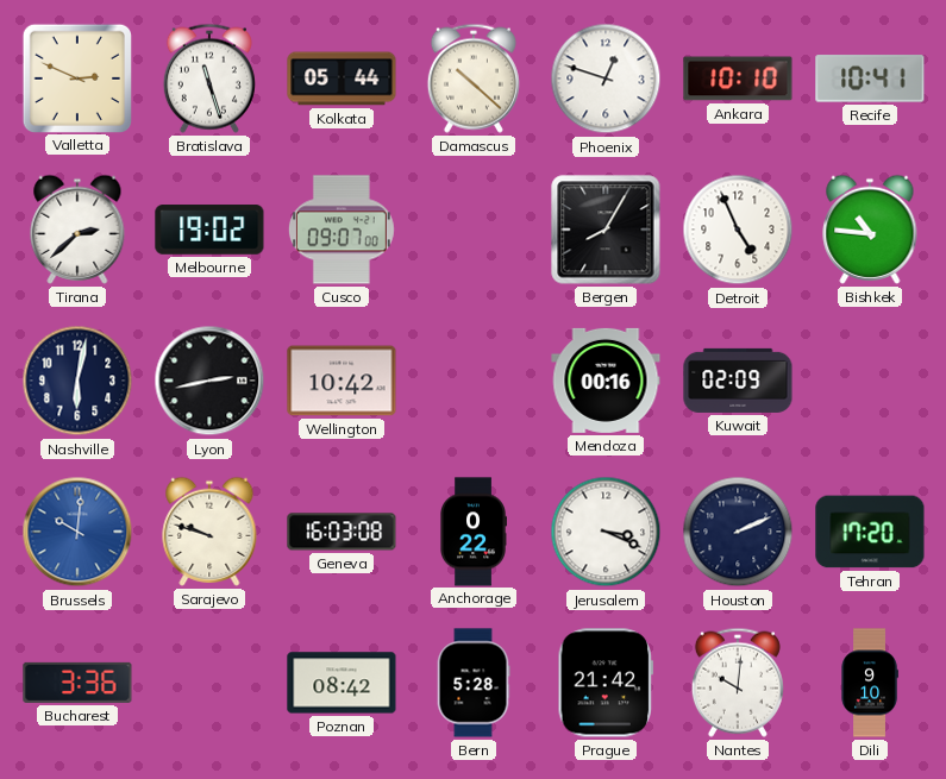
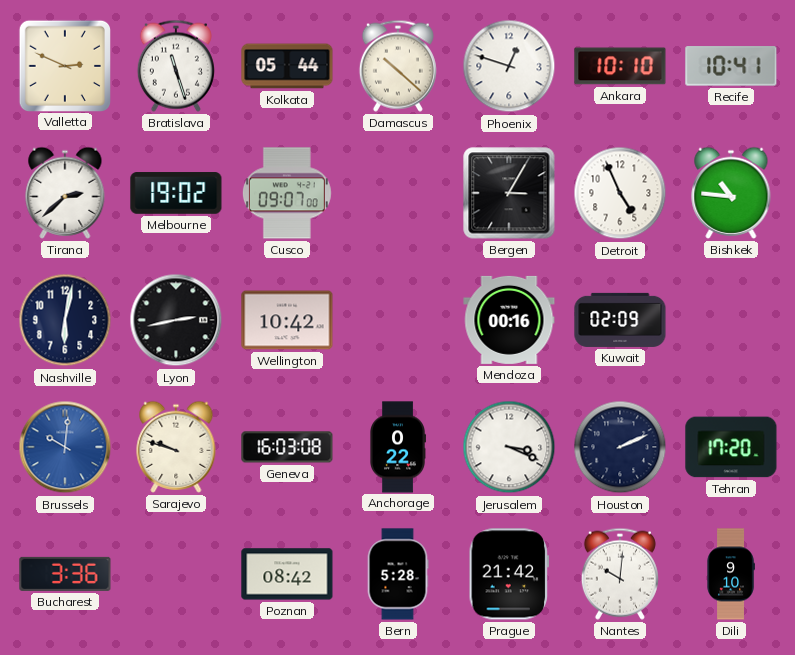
Bergen: 8:05 -> 3:05 (509, 193)
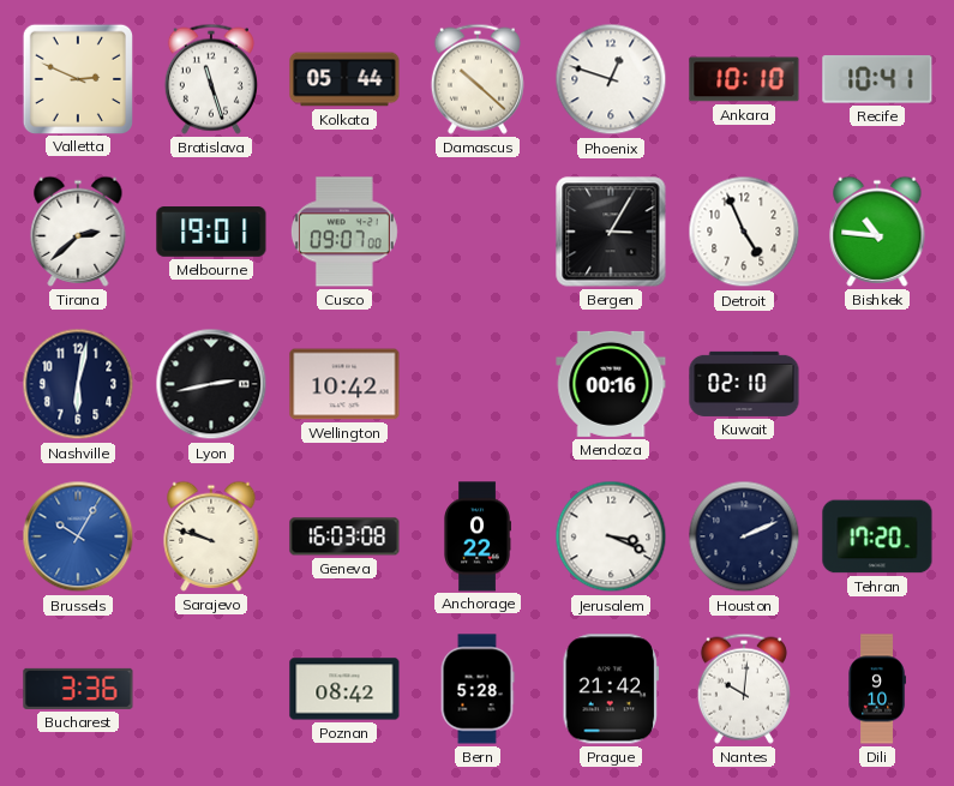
Melbourne: 19:02 -> 19:01 (211, 232)
Kuwait: 02:09 -> 02:10 (744, 384)
Brussels: 10:01 -> 10:05 (78, 536)
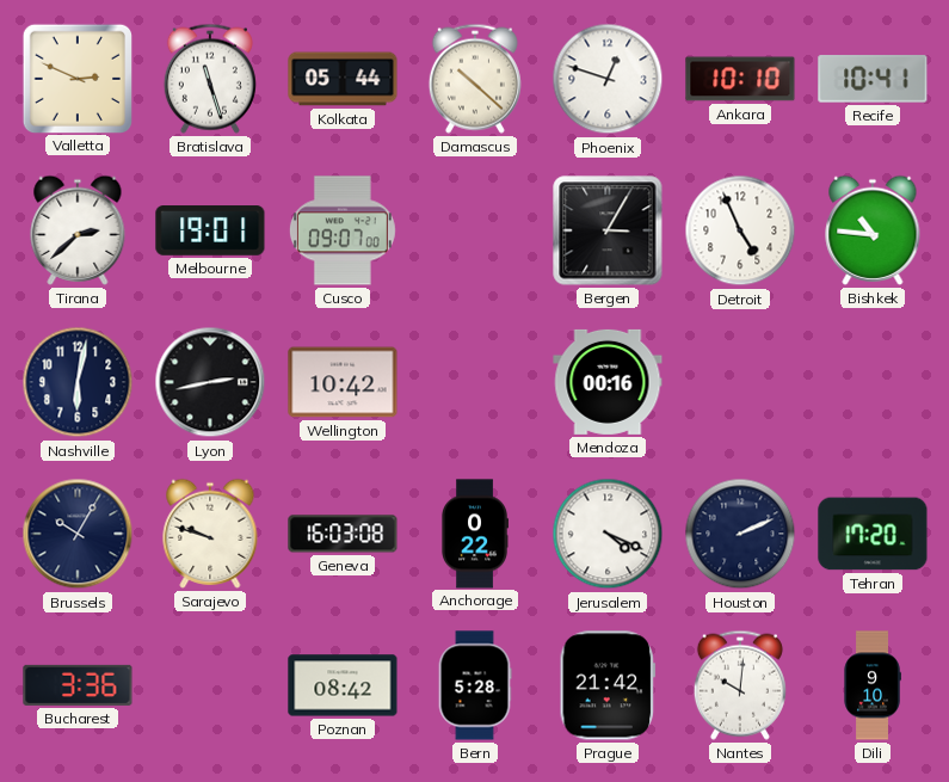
Kuwait: 02:10 -> none (744, 384)
Brussels dial: blue -> navy (78, 534)
Jerusalem: 3:19 -> 4:19 (608, 534)
